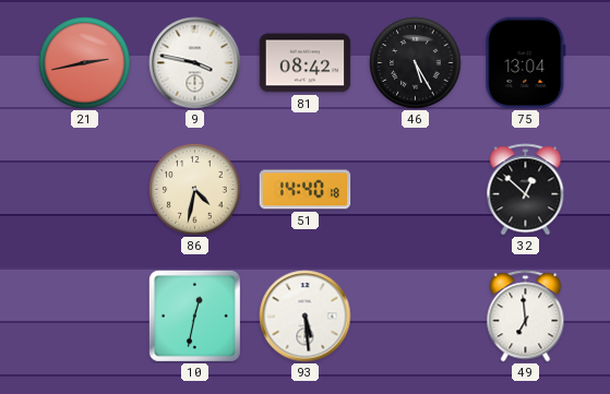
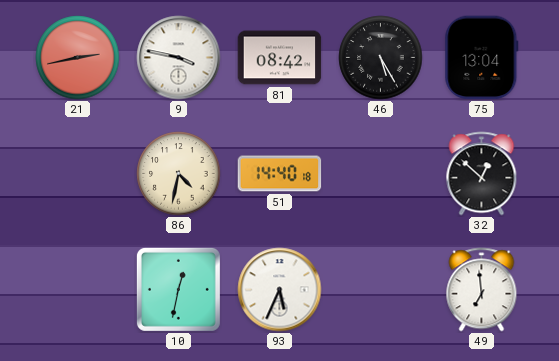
93: 5:29 -> 5:34 (280, 290)
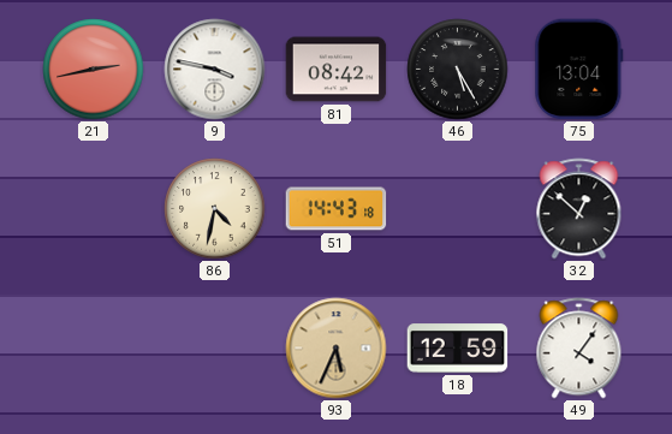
51: 14:40 -> 14:43 (337, 209)
10: 12:32 -> none (178, 289)
93 dial: white -> champagne (337, 349)
18: none -> 12:59 (458, 349)
49: 6:59 -> 4:06 (579, 349)
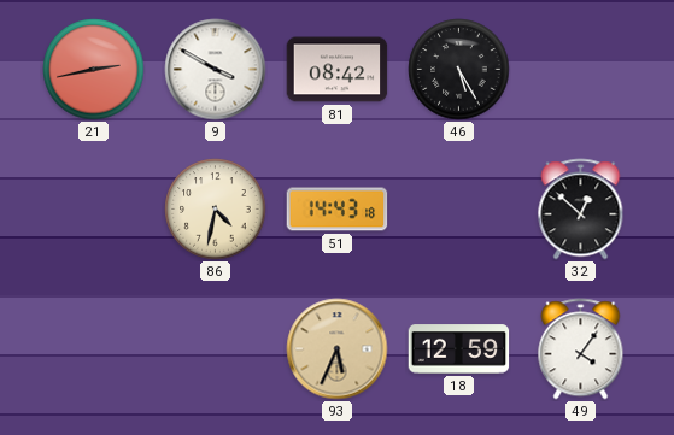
9: 3:47 -> 3:50 (216, 70)
75: 13:04 -> none (579, 70)
